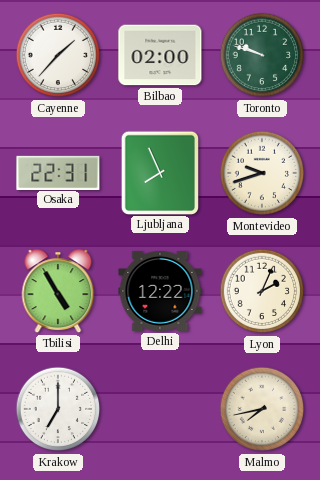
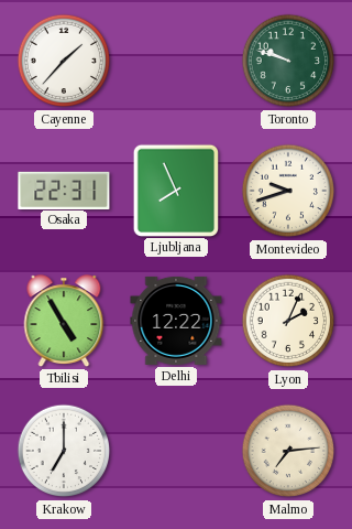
Bilbao: 02:00 -> none (160, 55)
Malmo: 7:43 -> 7:14 (288, 451)
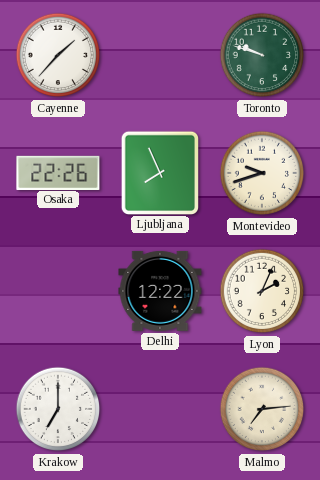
Osaka: 22:31 -> 22:26 (58, 172)
Tbilisi: 4:55 -> none (64, 321)
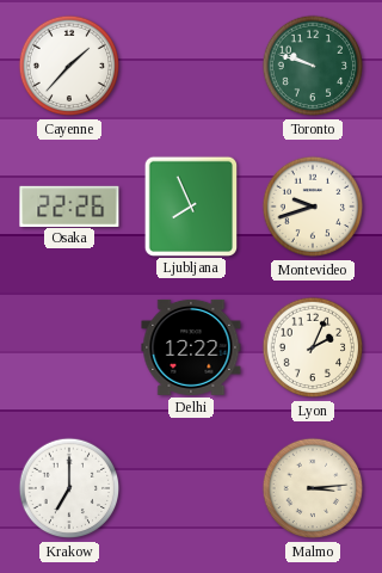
Malmo: 7:14 -> 3:14 (313, 488)
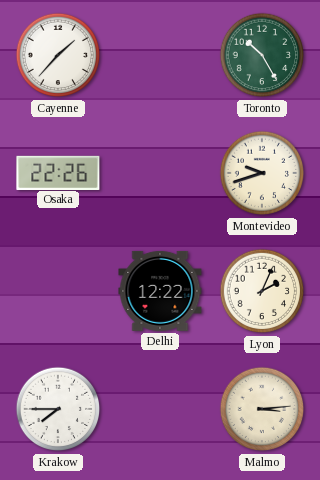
Toronto: 9:48 -> 10:25 (262, 55)
Ljubljana: 7:56 -> none (190, 205)
Krakow: 7:00 -> 7:45 (58, 409)
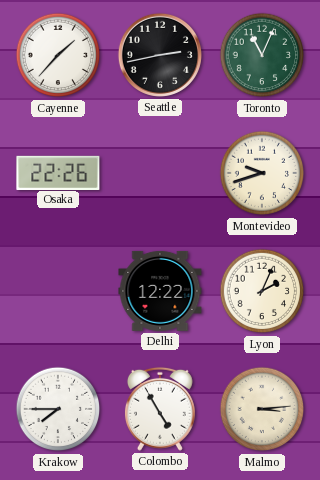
Seattle: none -> 2:43 (160, 55)
Toronto: 10:25 -> 11:04 (262, 55)
Colombo: none -> 4:55 (160, 409)
